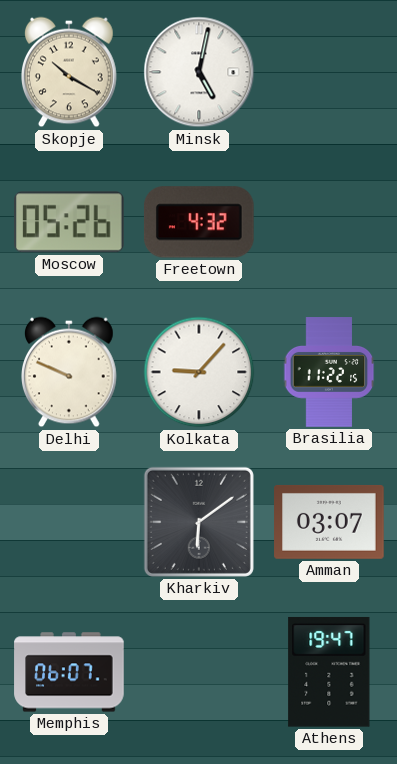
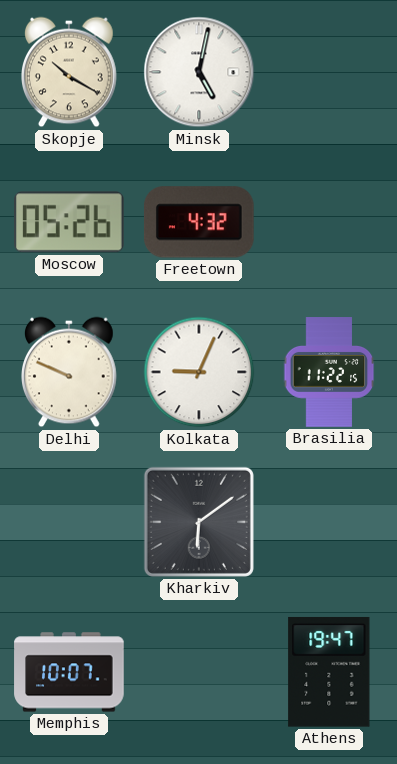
Kolkata: 9:07 -> 9:04 (199, 372)
Amman: 03:07 -> none (329, 522)
Memphis: 06:07 -> 10:07 (69, 672)
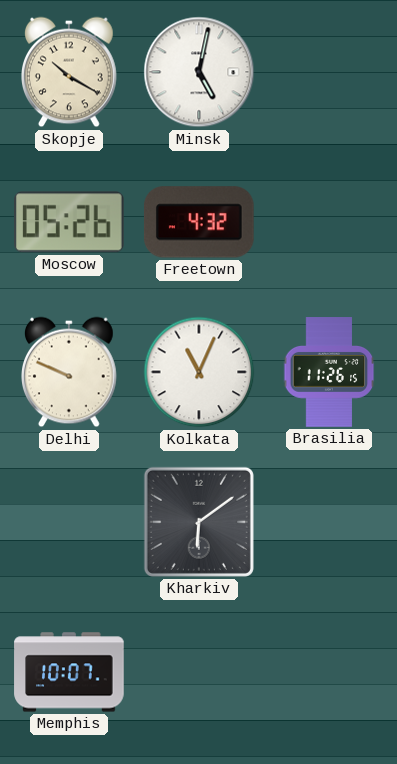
Kolkata: 9:04 -> 11:04 (199, 372)
Brasilia: 11:22 -> 11:26 (329, 372)
Athens: 19:47 -> none (329, 672)
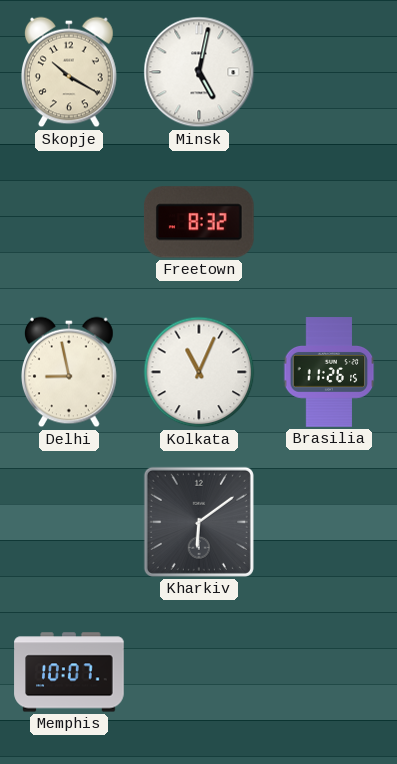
Moscow: 05:26 -> none (70, 222)
Freetown: 4:32 -> 8:32 (199, 222)
Delhi: 9:49 -> 8:58 (70, 372)
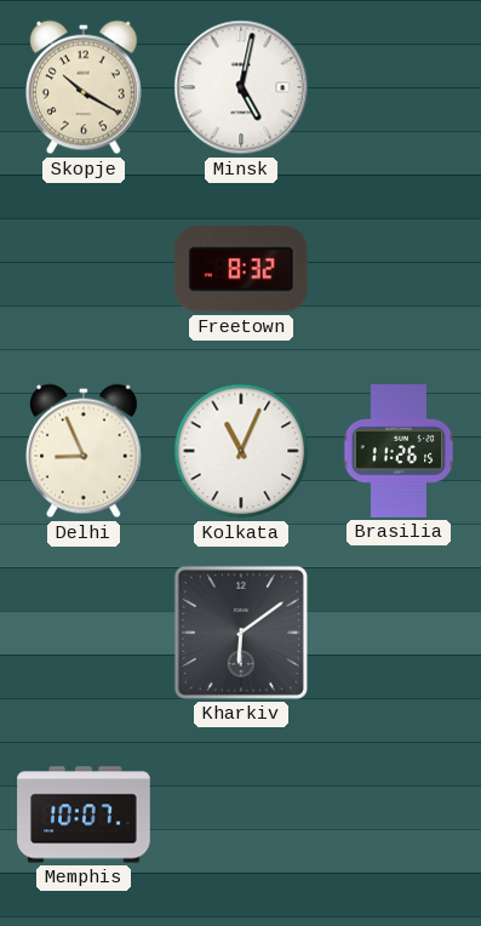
Delhi: 8:58 -> 8:56 (85, 451)
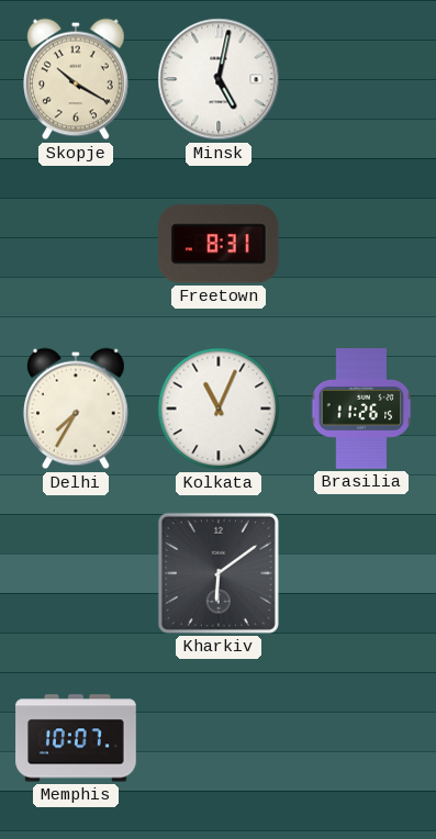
Freetown: 8:32 -> 8:31 (219, 244)
Delhi: 8:56 -> 7:35 (77, 409)
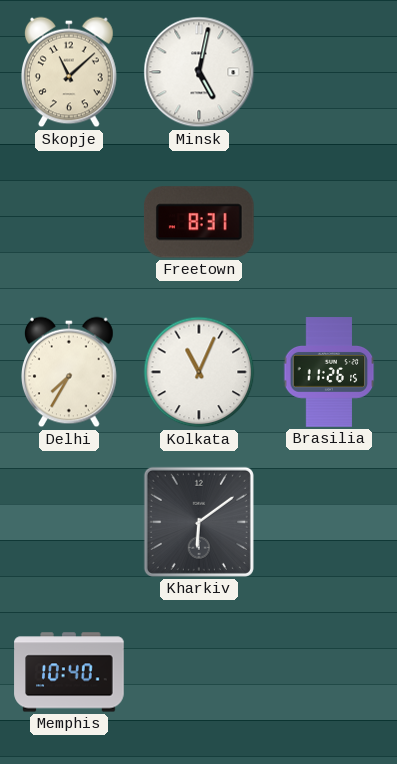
Skopje: 10:20 -> 11:08 (70, 72)
Memphis: 10:07 -> 10:40 (69, 672)
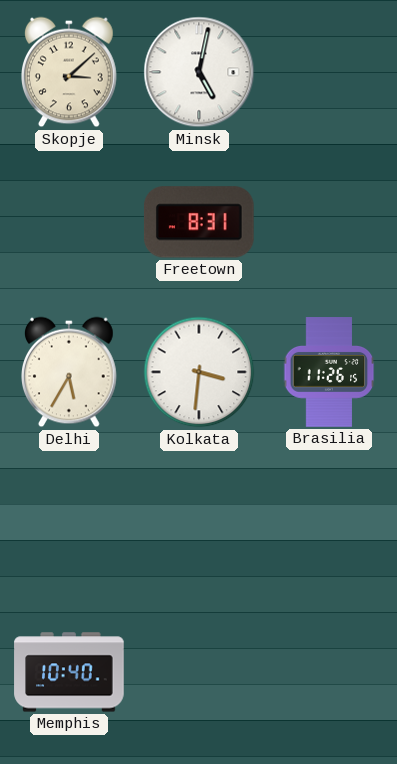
Skopje: 11:08 -> 3:08 (70, 72)
Delhi: 7:35 -> 5:35 (70, 372)
Kolkata: 11:04 -> 3:31 (199, 372)
Kharkiv: 6:09 -> none (199, 522)
